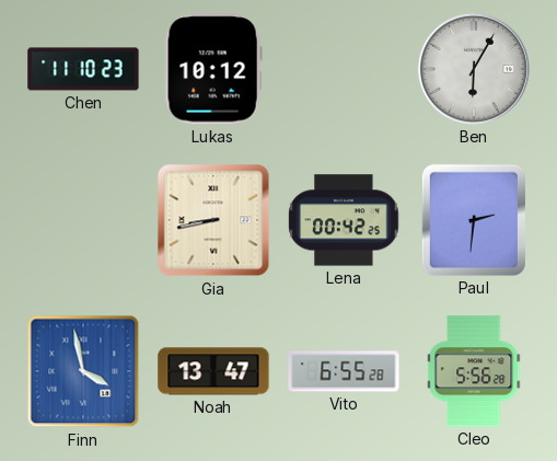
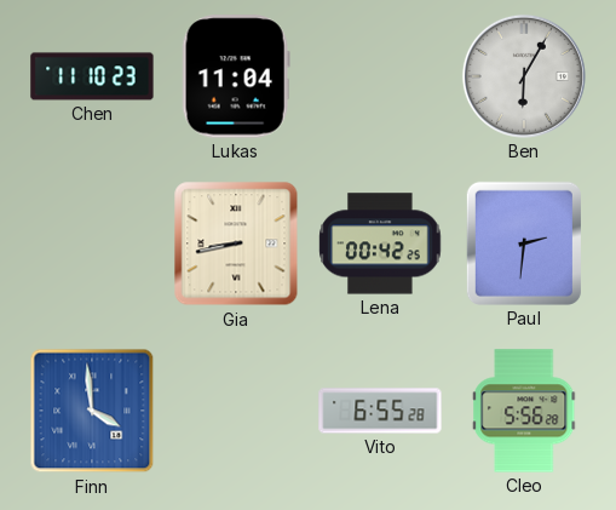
Lukas: 10:12 -> 11:04 (236, 76)
Finn: 3:58 -> 3:59 (92, 411)
Noah: 13:47 -> none (213, 371)
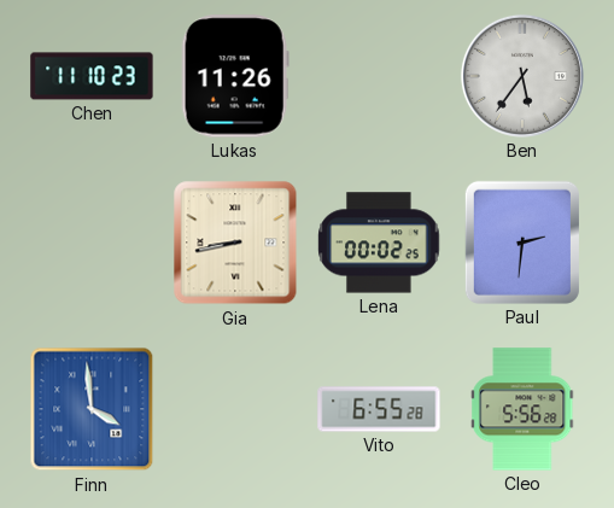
Lukas: 11:04 -> 11:26 (235, 76)
Ben: 6:05 -> 5:36 (522, 76)
Lena: 00:42 -> 00:02 (379, 243)
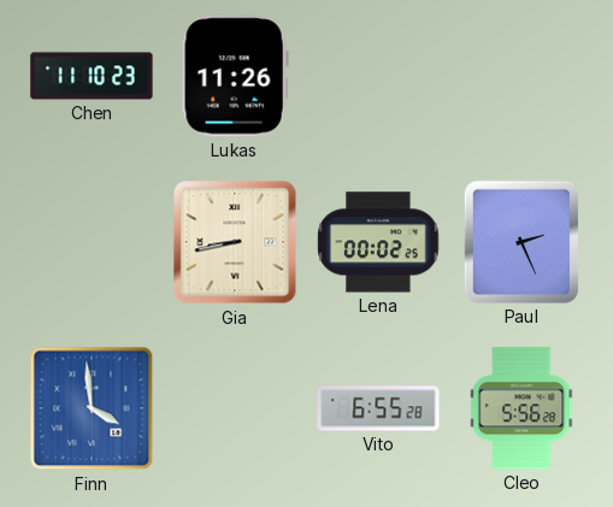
Ben: 5:36 -> none (522, 76)
Paul: 2:31 -> 2:26 (521, 242)
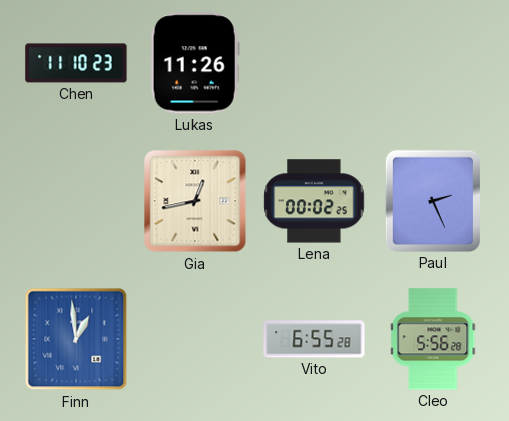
Gia: 8:43 -> 12:43 (195, 201)
Finn: 3:59 -> 12:59 (76, 339)
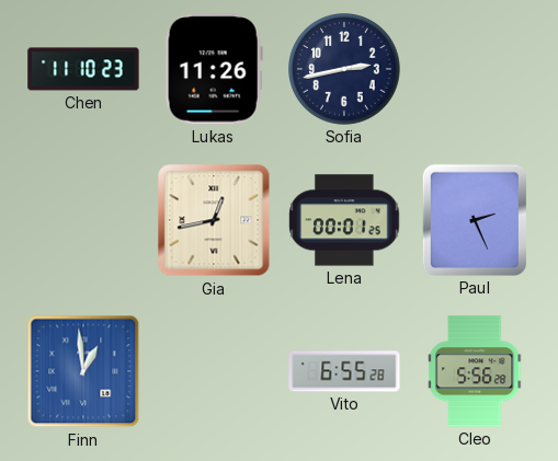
Sofia: none -> 2:43 (344, 69)
Lena: 00:02 -> 00:01 (344, 220)
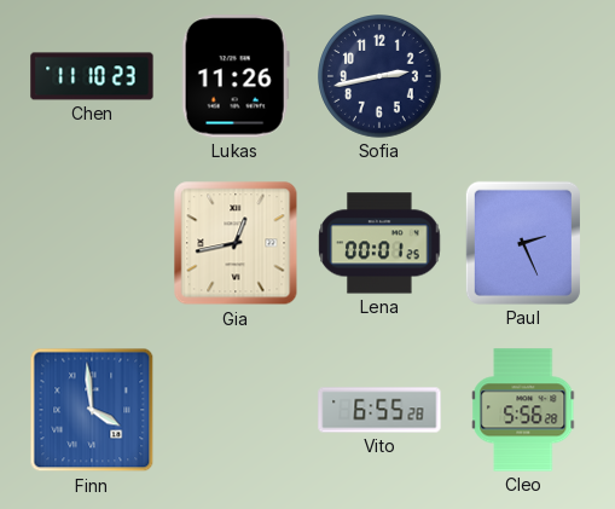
Finn: 12:59 -> 3:59 (92, 410)
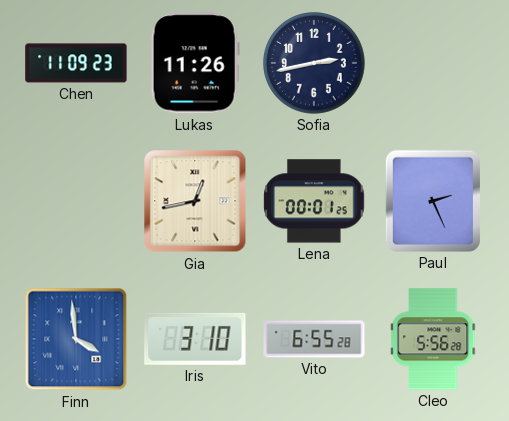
Chen: 11:10 -> 11:09 (76, 63)
Iris: none -> 3:10 (195, 339)
